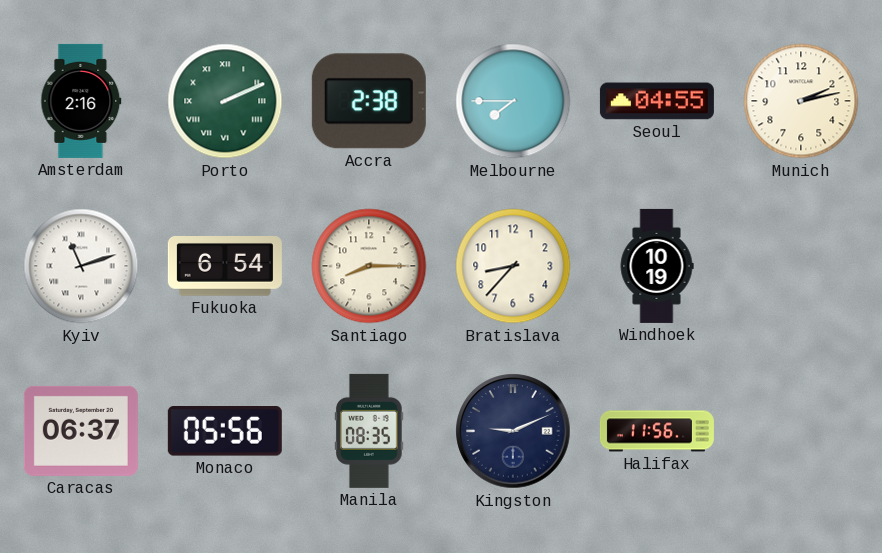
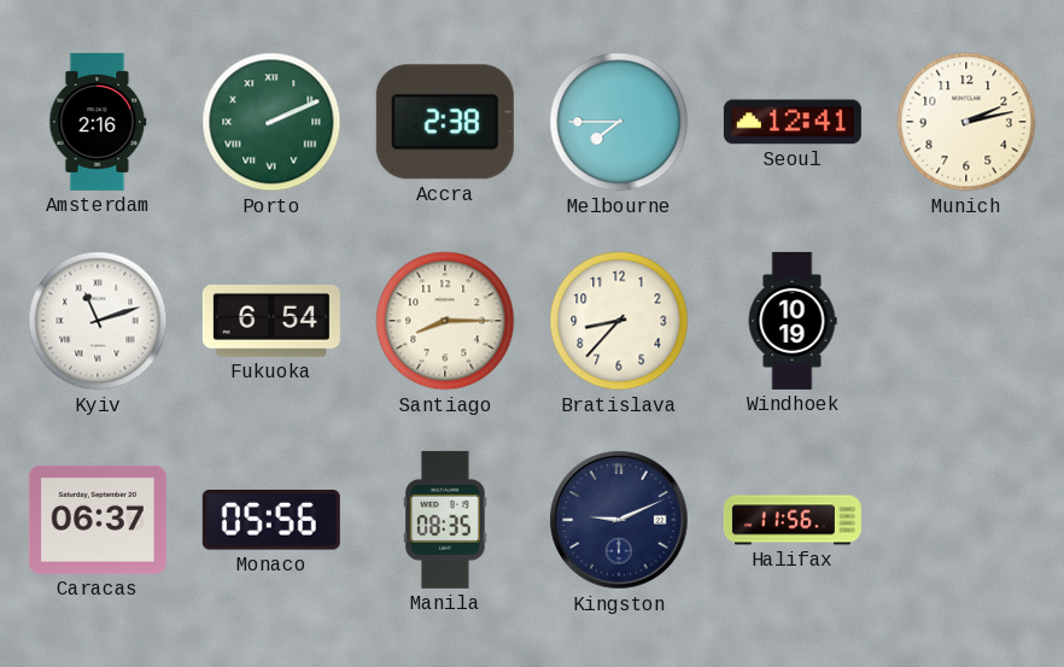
Seoul: 04:55 -> 12:41 (793, 122)
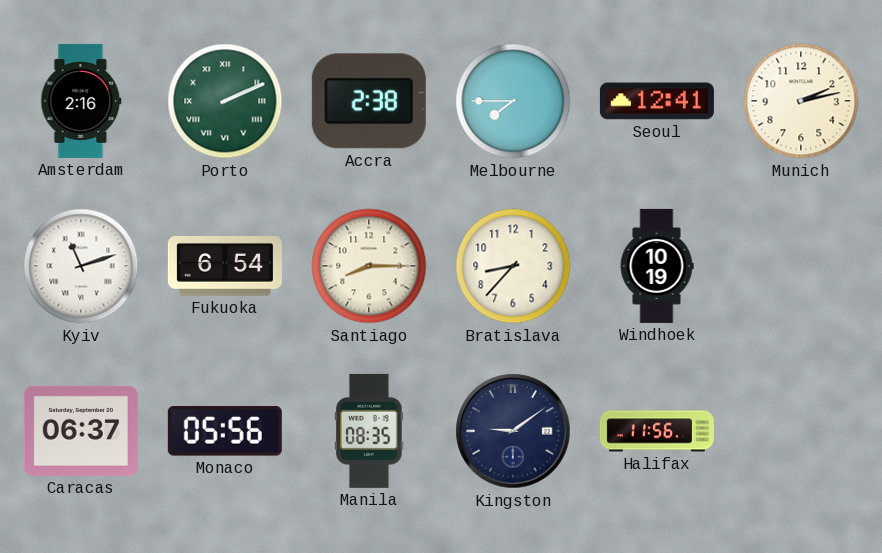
Kingston: 9:11 -> 9:09 (513, 431)
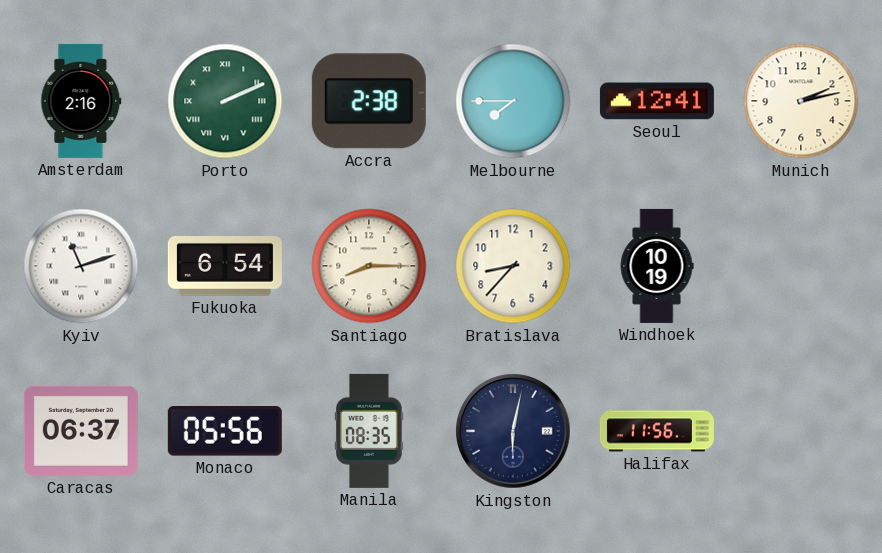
Kingston: 9:09 -> 6:02 (513, 431)
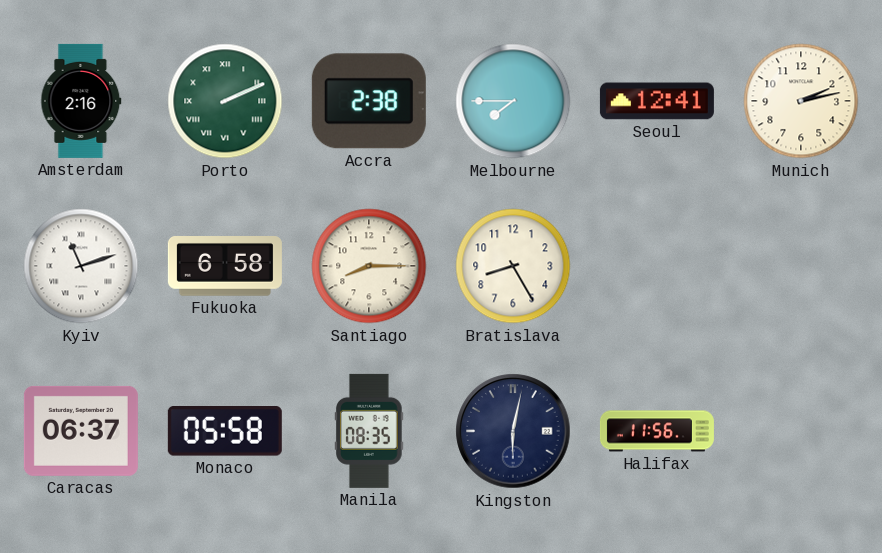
Fukuoka: 6:54 -> 6:58 (225, 267)
Bratislava: 8:37 -> 8:25 (513, 266)
Windhoek: 10:19 -> none (657, 266)
Monaco: 05:56 -> 05:58 (225, 431)
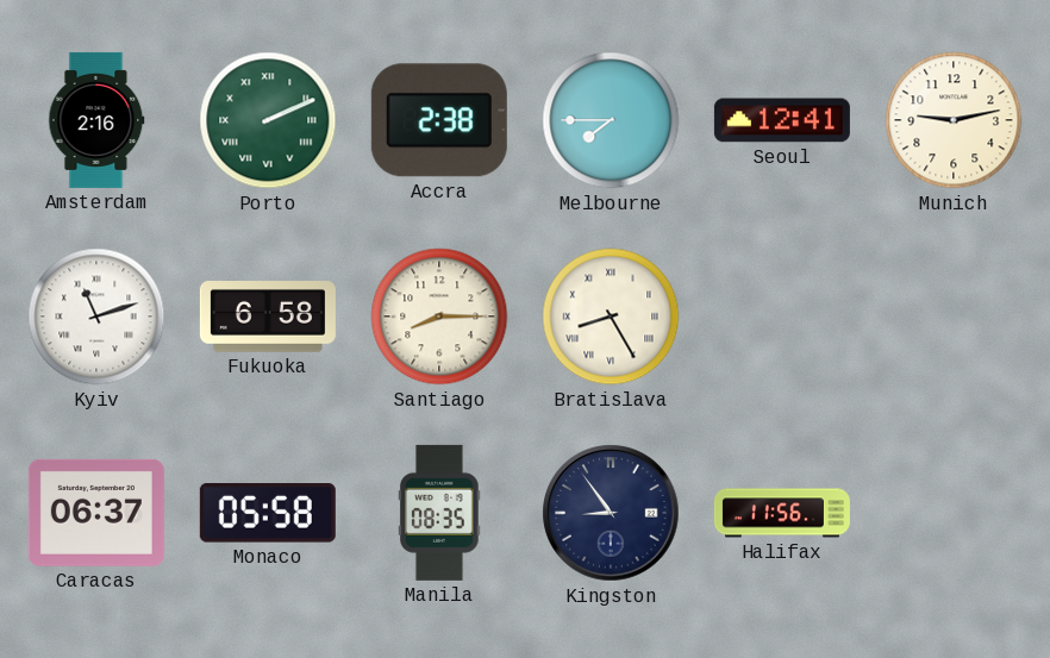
Munich: 2:13 -> 9:13 (954, 120)
Bratislava numerals: Arabic -> Roman (611, 317)
Kingston: 6:02 -> 8:54 (611, 513)
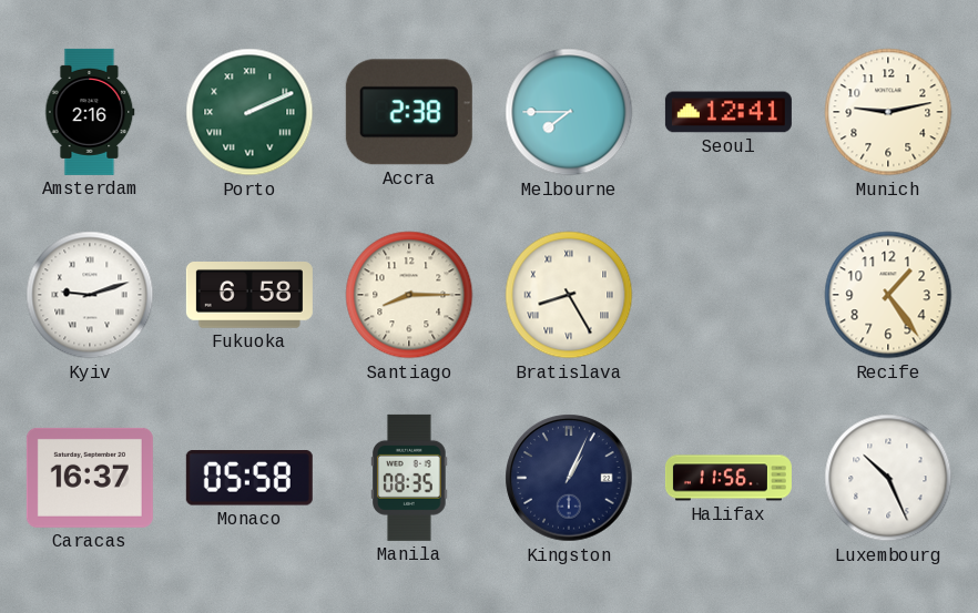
Kyiv: 11:12 -> 9:12 (90, 295)
Recife: none -> 1:24 (888, 295)
Caracas: 06:37 -> 16:37 (90, 478)
Kingston: 8:54 -> 1:04 (569, 478)
Luxembourg: none -> 10:26 (888, 478)
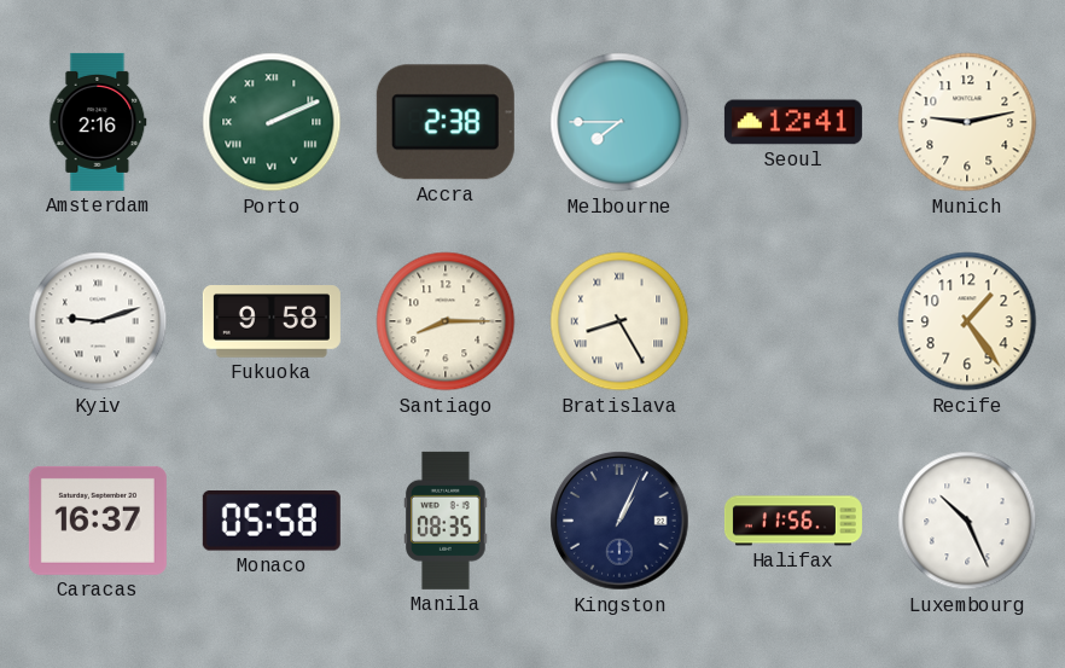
Fukuoka: 6:58 -> 9:58 (272, 323)
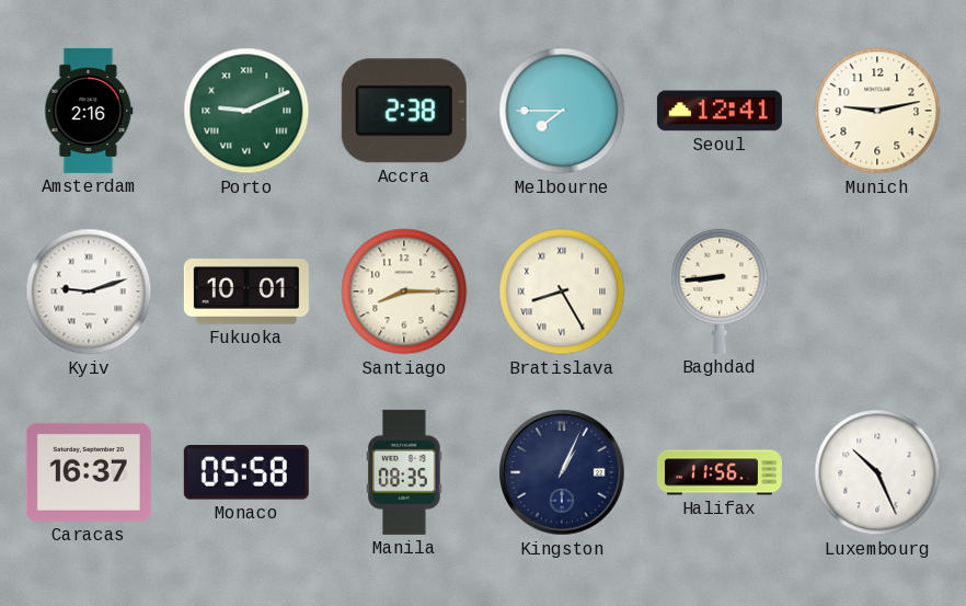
Porto: 2:11 -> 9:11 (246, 111)
Fukuoka: 9:58 -> 10:01 (246, 293)
Baghdad: none -> 8:44 (720, 291)
Recife: 1:24 -> none (967, 321)
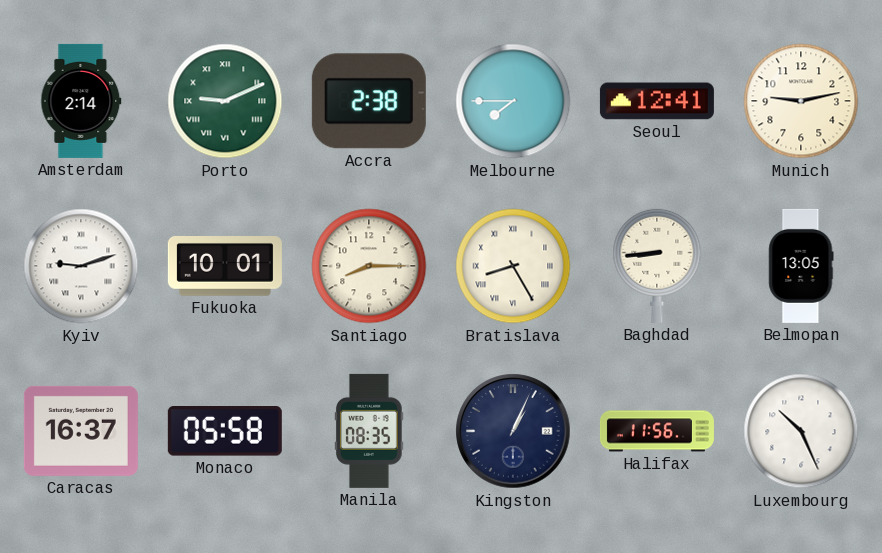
Amsterdam: 2:16 -> 2:14 (81, 101)
Belmopan: none -> 13:05 (801, 266)
